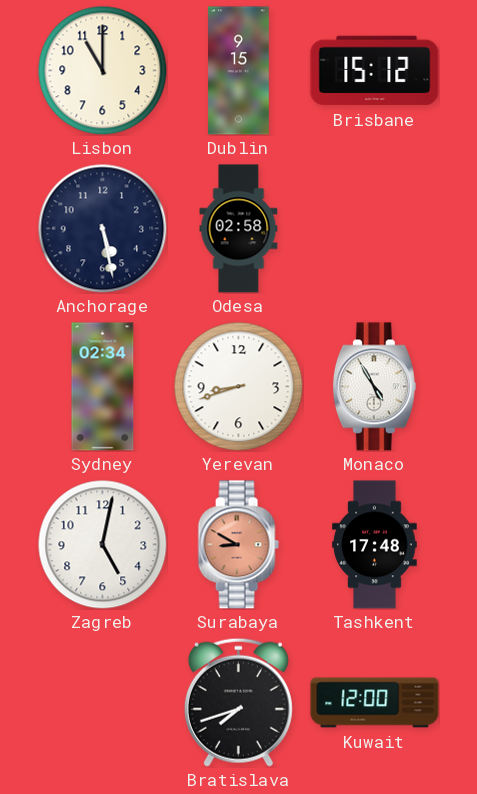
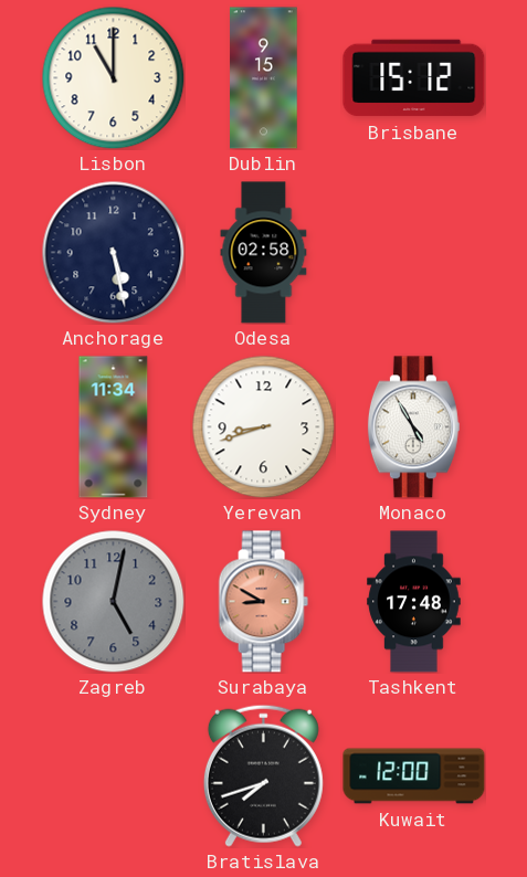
Sydney: 02:34 -> 11:34 (114, 427)
Zagreb dial: white -> grey (113, 601)
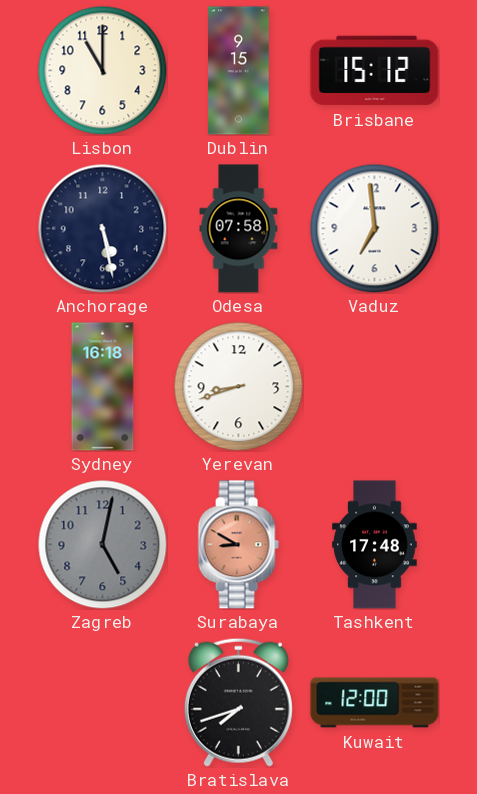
Odesa: 02:58 -> 07:58 (239, 229)
Vaduz: none -> 6:59 (374, 228)
Sydney: 11:34 -> 16:18 (103, 387)
Monaco: 4:55 -> none (413, 427)
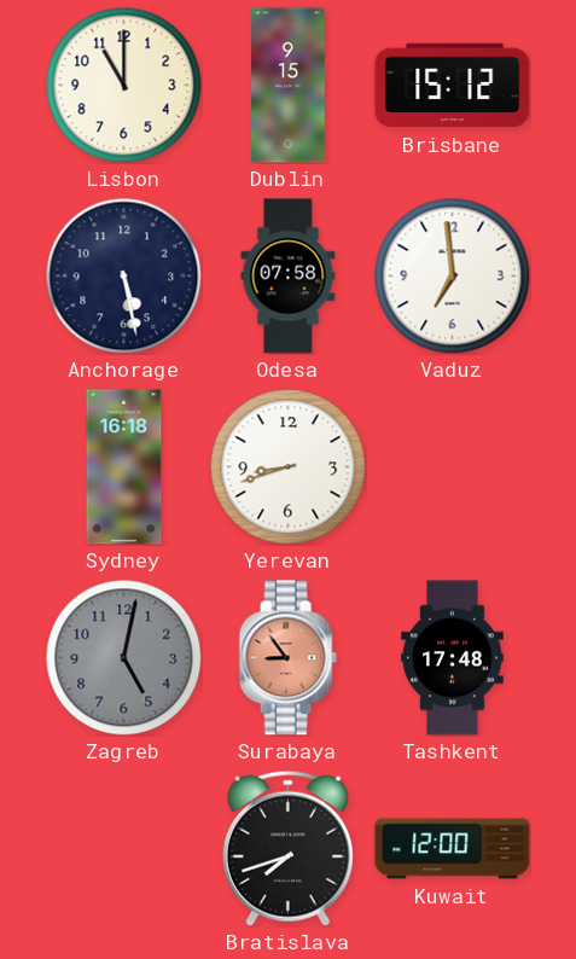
Surabaya: 8:50 -> 8:54 (287, 658)
